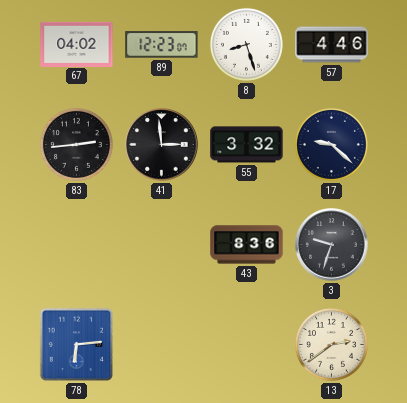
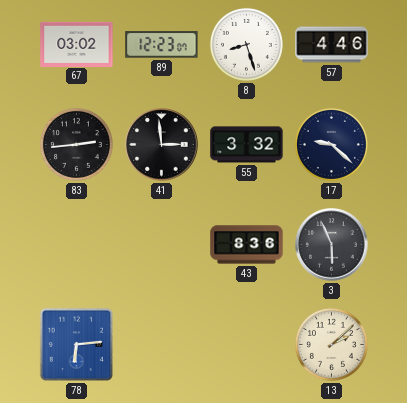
67: 04:02 -> 03:02 (77, 44)
3: 9:33 -> 5:56 (332, 245)
13: 2:39 -> 2:08 (331, 344)
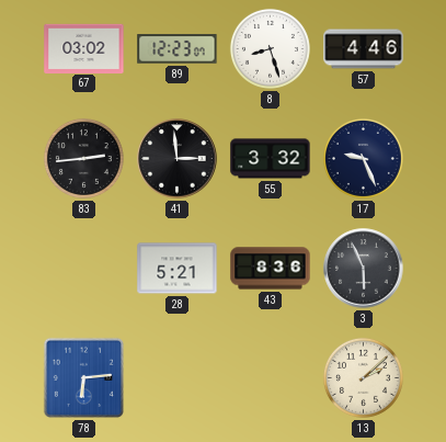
17: 9:22 -> 9:26 (363, 158)
28: none -> 5:21 (178, 269)
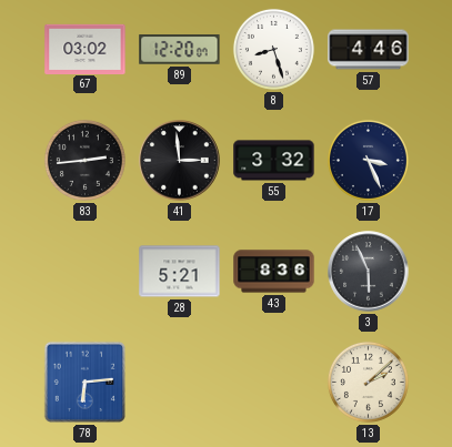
89: 12:23 -> 12:20 (180, 50)
17: 9:26 -> 3:26 (368, 160)
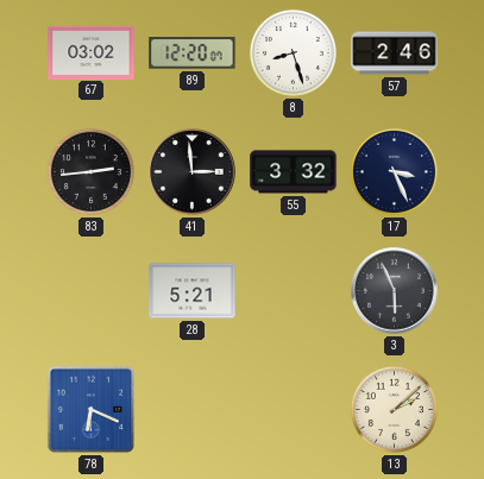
57: 4:46 -> 2:46 (395, 53)
43: 8:36 -> none (274, 272)
78: 6:14 -> 6:19 (90, 409)
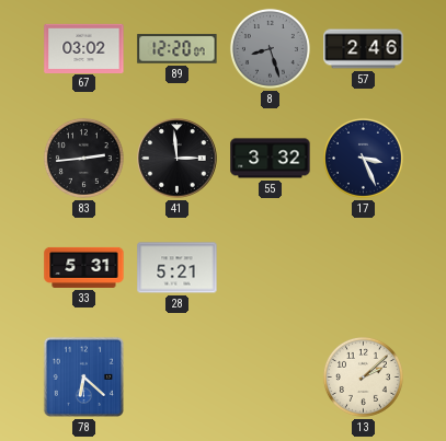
8 dial: white -> grey (270, 48)
33: none -> 5:31 (84, 267)
3: 5:56 -> none (395, 291)
78: 6:19 -> 6:22 (83, 376)
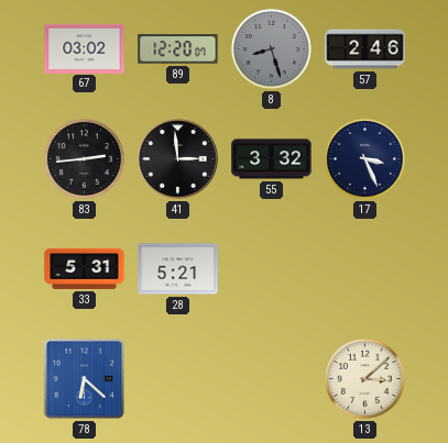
13: 2:08 -> 3:08 (364, 378)
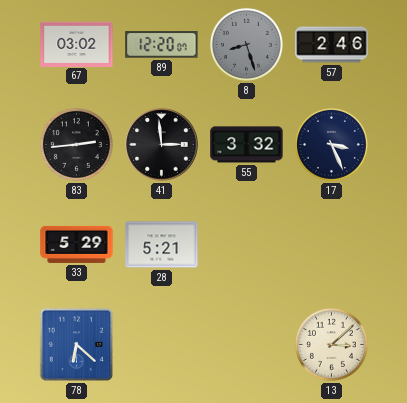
33: 5:31 -> 5:29 (77, 244)
